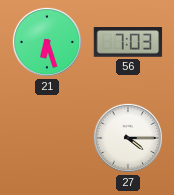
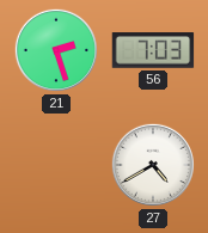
21: 6:27 -> 2:27 (56, 50)
27: 4:15 -> 4:40 (153, 165)
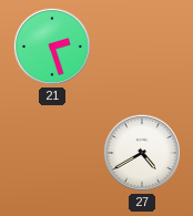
56: 7:03 -> none (153, 50)
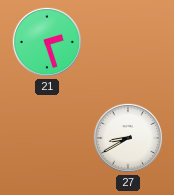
27: 4:40 -> 8:40 (128, 138)
